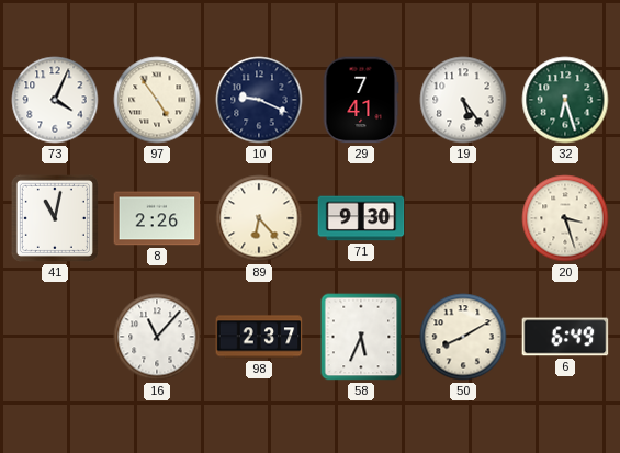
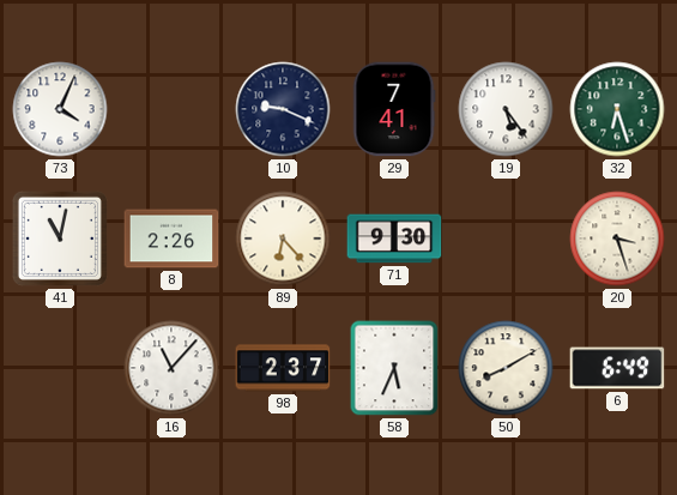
97: 4:54 -> none (157, 100)
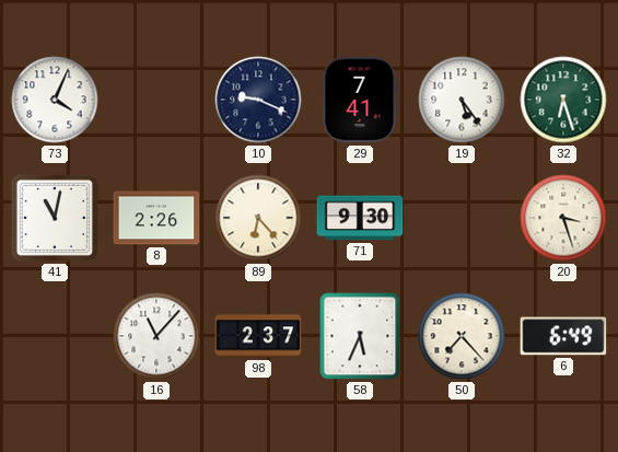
50: 8:10 -> 7:23 (462, 336)
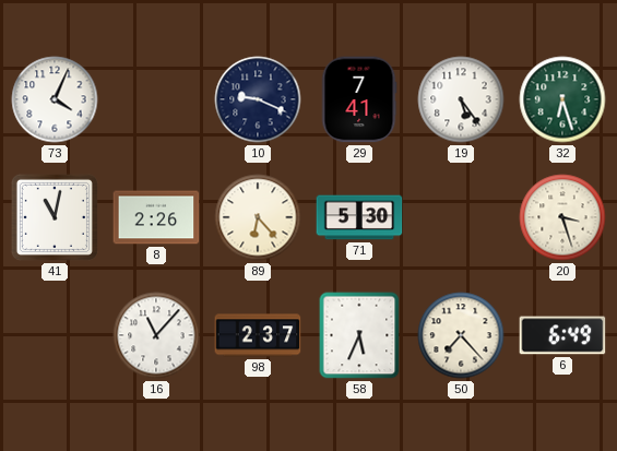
71: 9:30 -> 5:30 (359, 217)
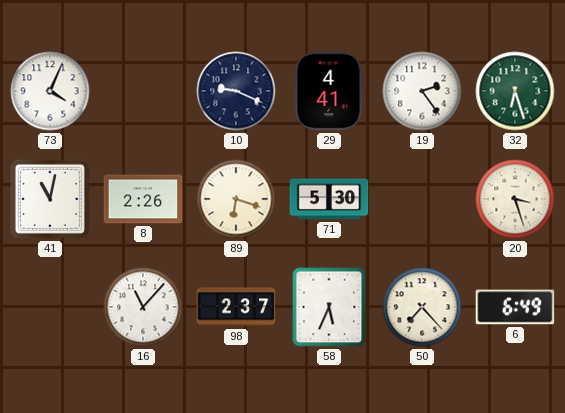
29: 7:41 -> 4:41 (329, 91)
19: 5:24 -> 2:24 (422, 91)
89: 6:23 -> 6:18 (236, 199)
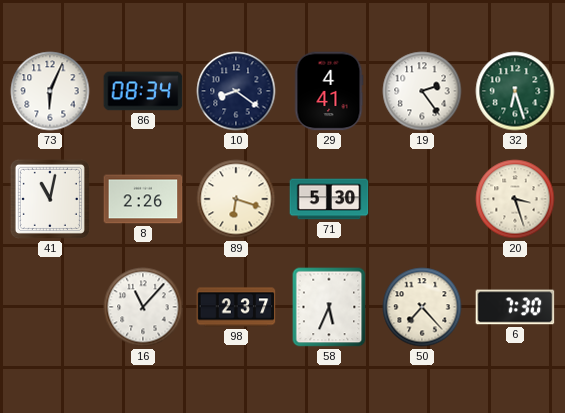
73: 4:04 -> 6:04 (50, 91)
86: none -> 08:34 (143, 91)
10: 9:19 -> 8:21 (236, 91)
6: 6:49 -> 7:30 (515, 307)
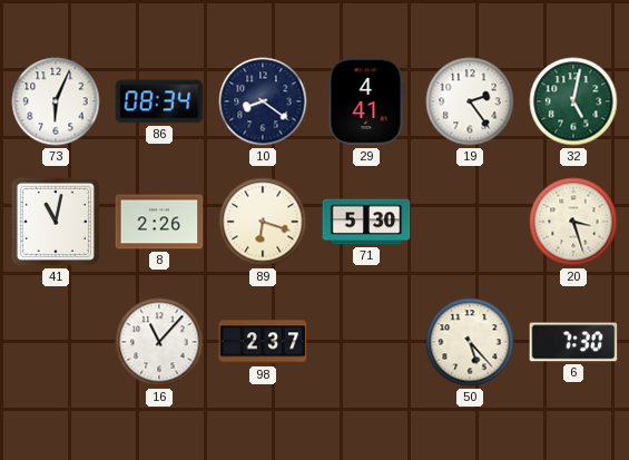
32: 6:27 -> 5:02 (573, 101)
58: 5:34 -> none (329, 307)
50: 7:23 -> 5:23 (470, 342)
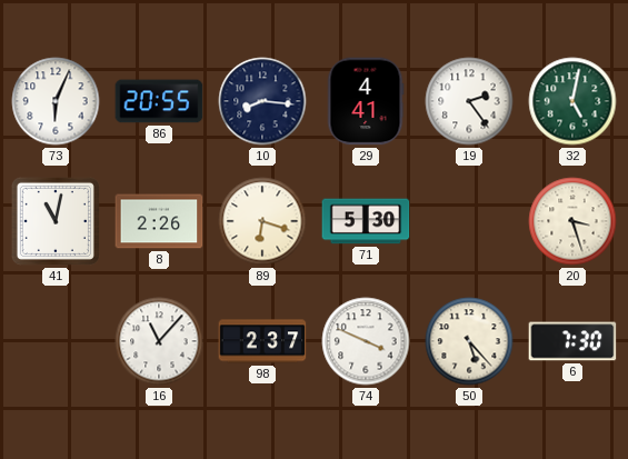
86: 08:34 -> 20:55 (159, 101)
10: 8:21 -> 8:16 (262, 101)
74: none -> 3:49 (366, 341)
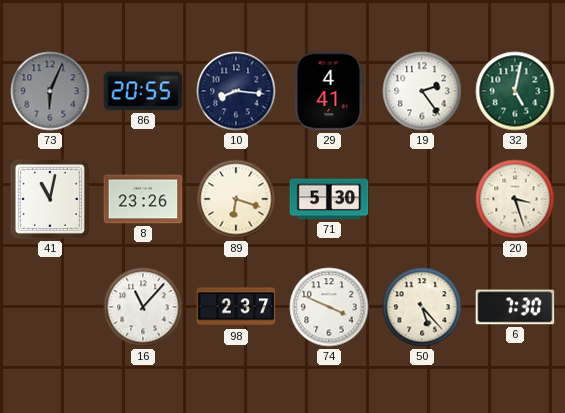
73 dial: white -> grey (50, 91)
8: 2:26 -> 23:26 (143, 199)
